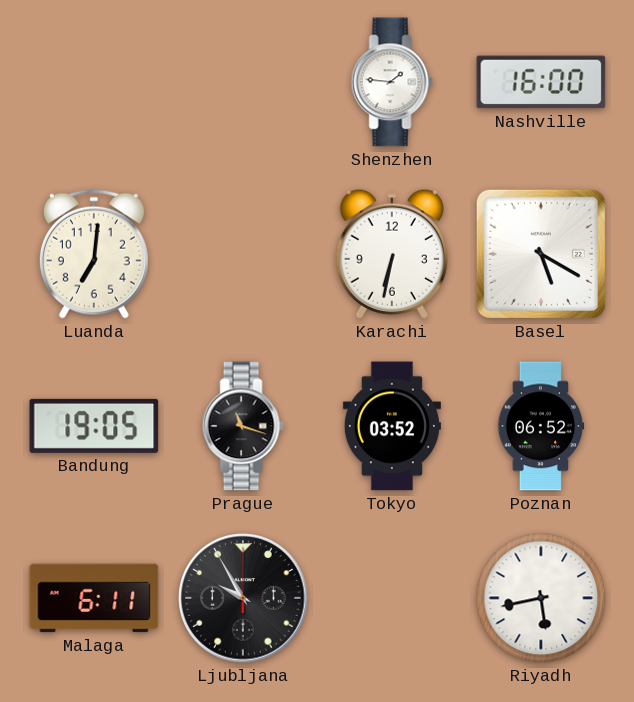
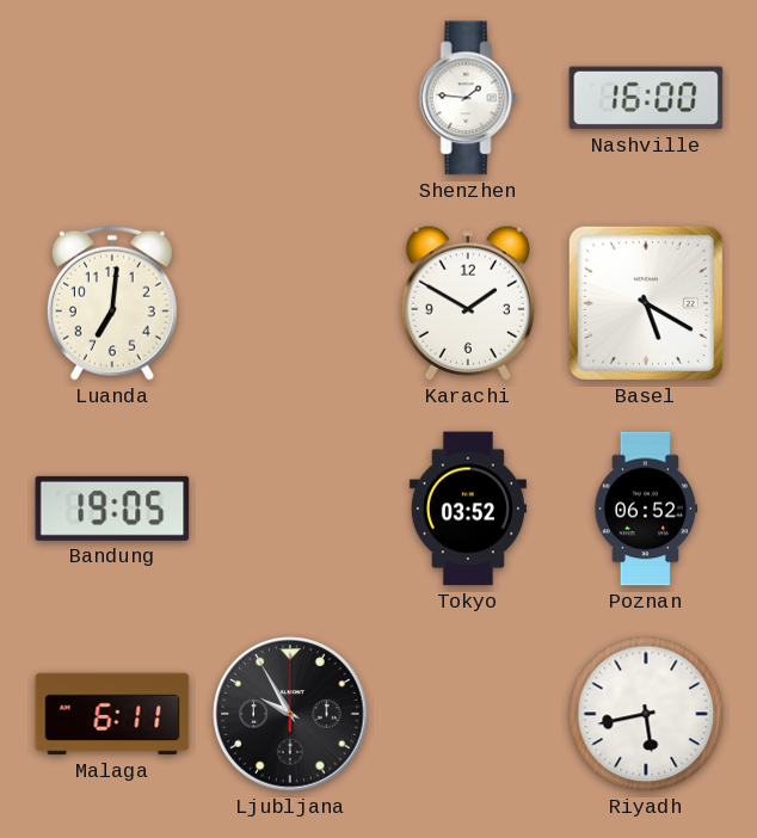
Karachi: 6:32 -> 1:50 (468, 303)
Prague: 11:18 -> none (243, 426)
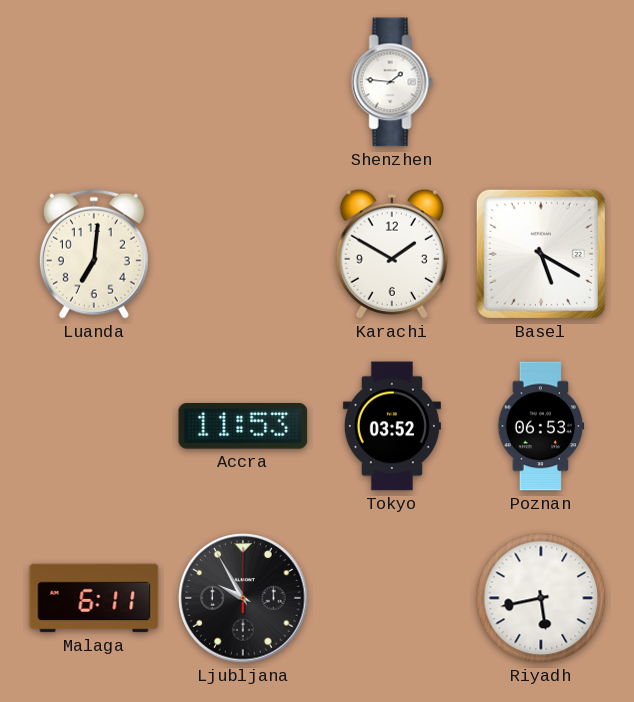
Nashville: 16:00 -> none (646, 98)
Bandung: 19:05 -> none (112, 509)
Accra: none -> 11:53 (243, 426)
Poznan: 06:52 -> 06:53 (541, 426)
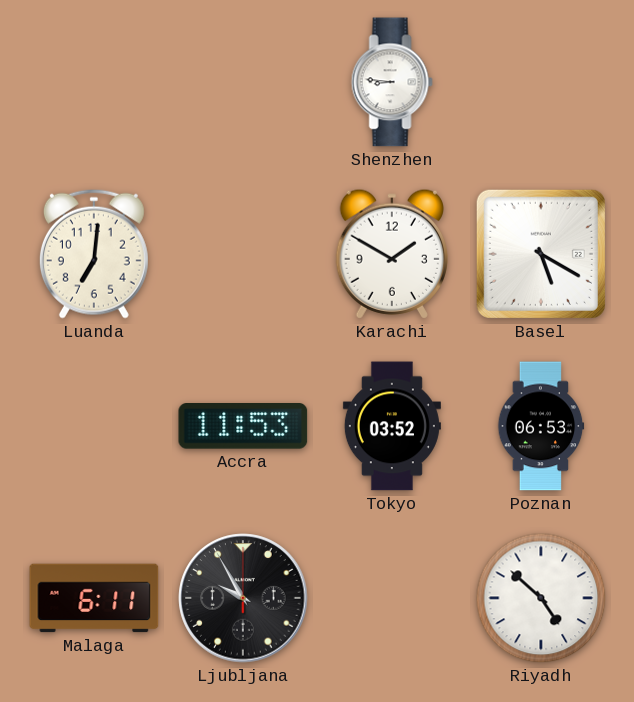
Shenzhen: 1:46 -> 8:46 (392, 82)
Riyadh: 5:43 -> 4:52 (541, 598)
